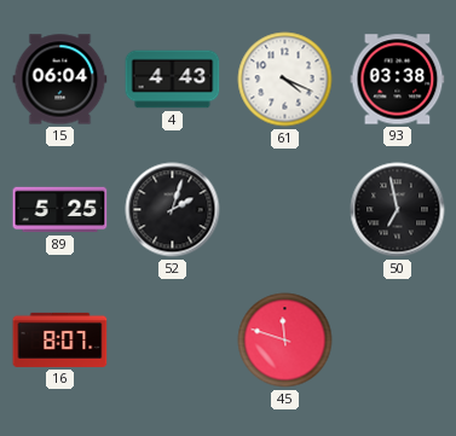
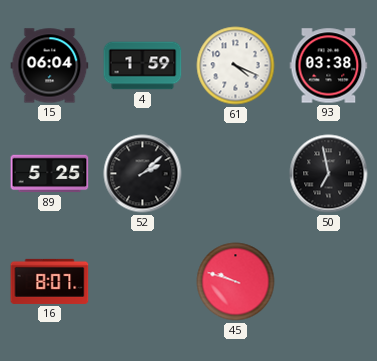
4: 4:43 -> 1:59 (143, 66)
52: 2:03 -> 2:08 (143, 174)
45: 11:48 -> 9:48 (236, 282)
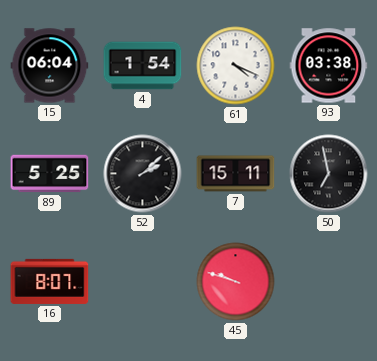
4: 1:59 -> 1:54 (143, 66)
7: none -> 15:11 (236, 174)
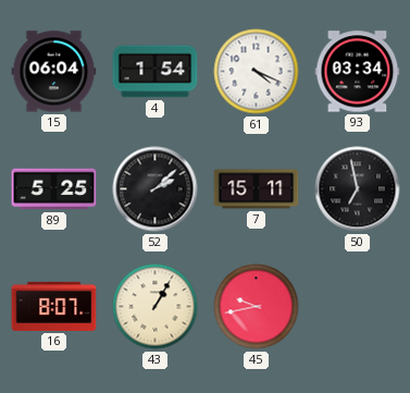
93: 03:38 -> 03:34 (358, 72)
43: none -> 1:05 (156, 307)
45: 9:48 -> 9:43 (257, 307)
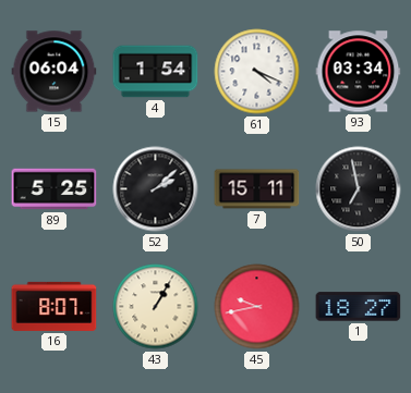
1: none -> 18:27 (359, 307)
